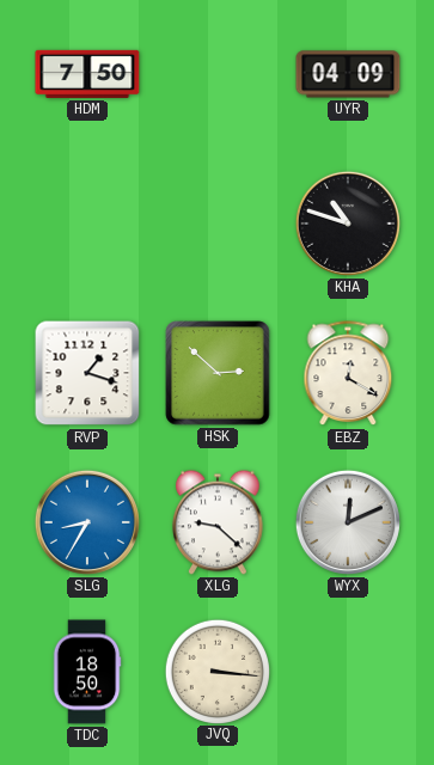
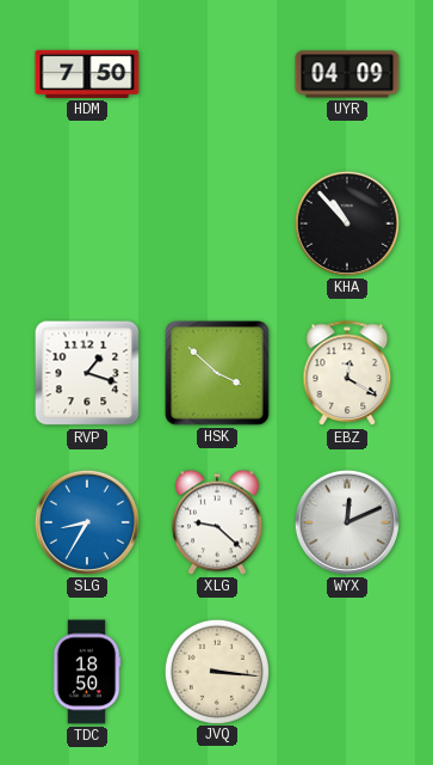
KHA: 10:48 -> 10:53 (347, 224)
HSK: 2:52 -> 3:52 (217, 373)
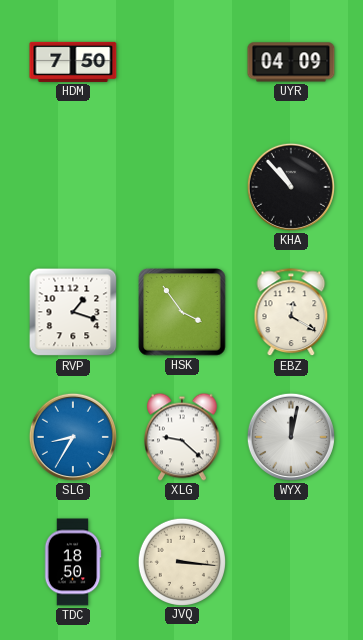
HSK: 3:52 -> 3:54 (182, 312)
WYX: 12:11 -> 12:02 (291, 437)
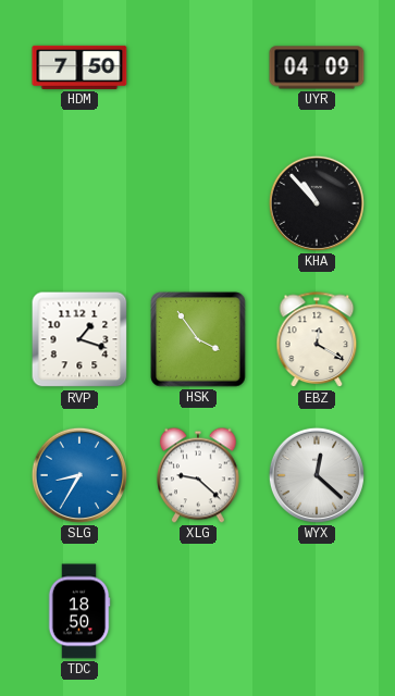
WYX: 12:02 -> 12:22 (317, 475)
JVQ: 3:16 -> none (181, 561)
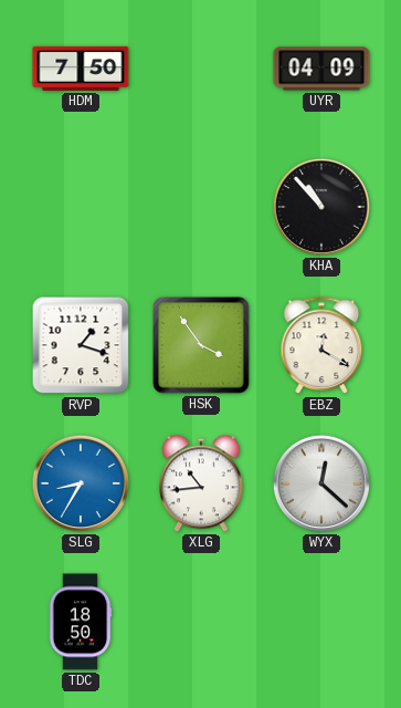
XLG: 9:22 -> 10:44 (202, 483)
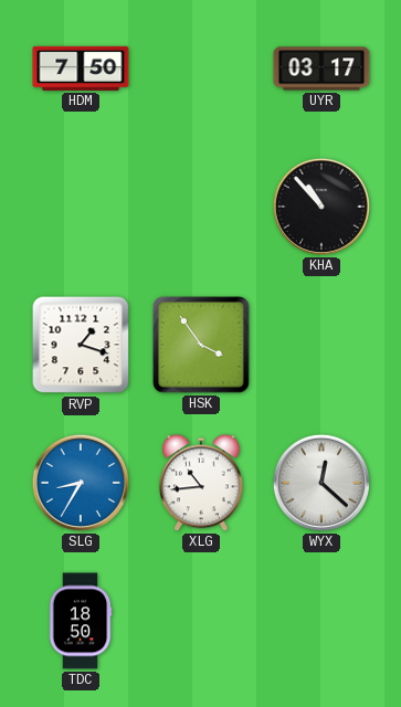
UYR: 04:09 -> 03:17 (321, 68)
EBZ: 12:20 -> none (321, 346)
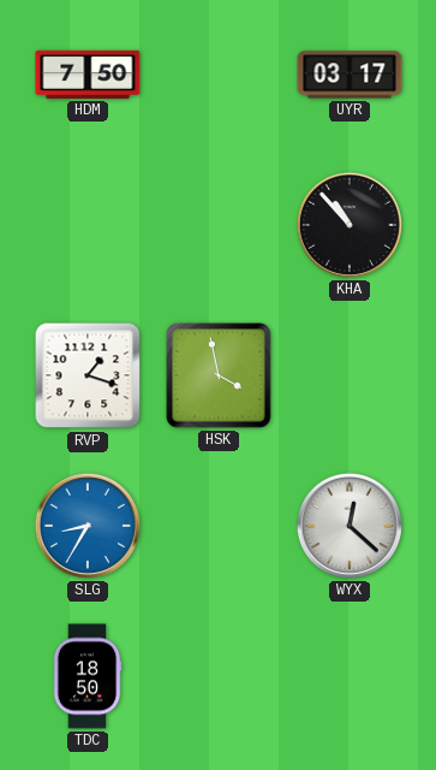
HSK: 3:54 -> 3:58 (219, 375)
XLG: 10:44 -> none (202, 483)
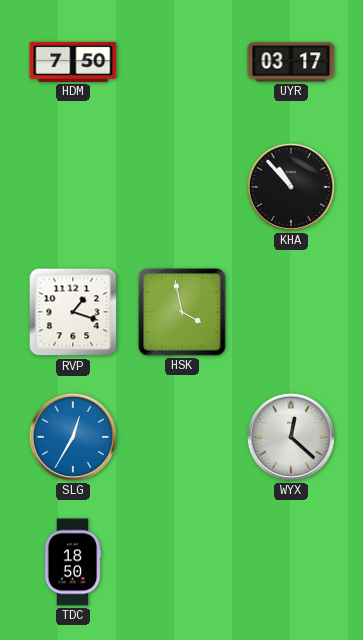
SLG: 8:35 -> 12:35 (73, 437)
